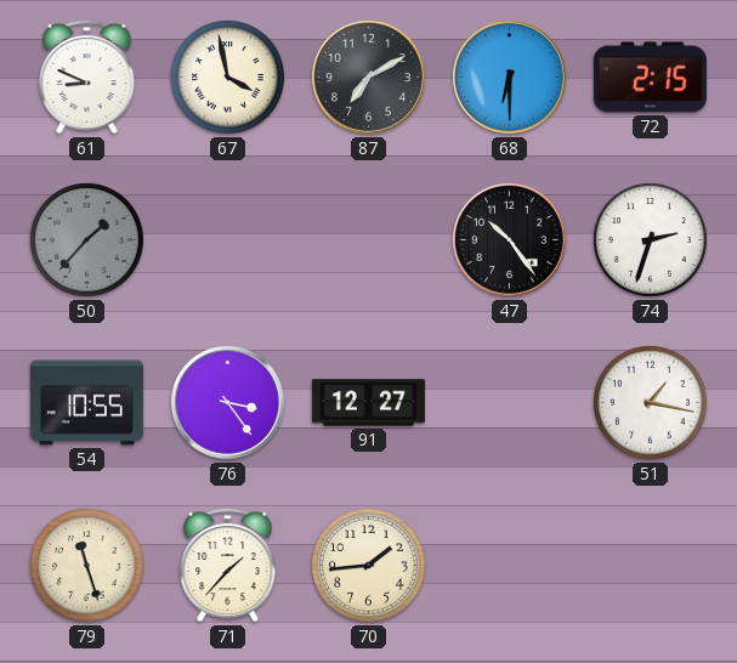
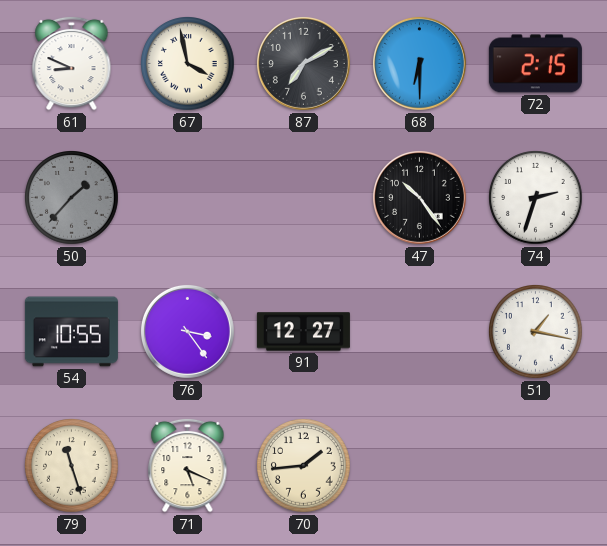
71: 1:37 -> 5:19 (188, 465)
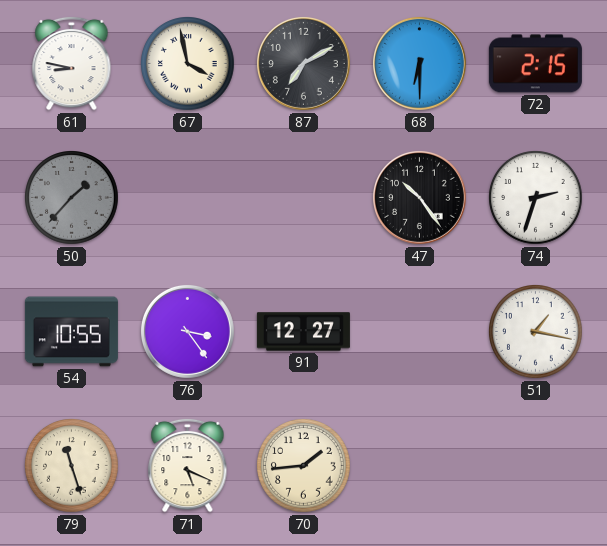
61: 8:49 -> 8:47 (72, 63)
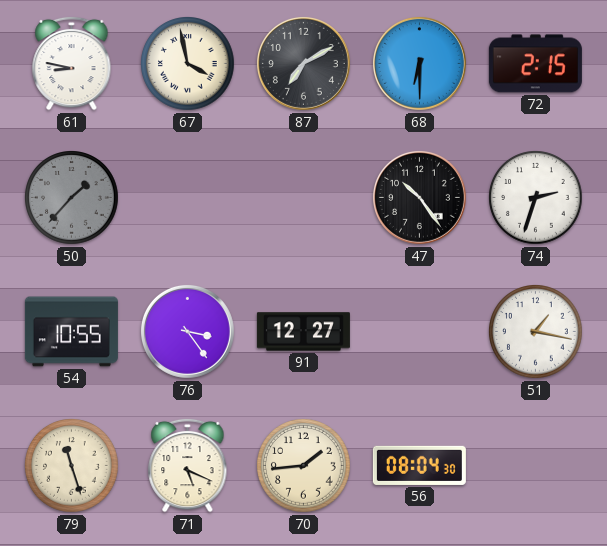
56: none -> 08:04 (419, 465)
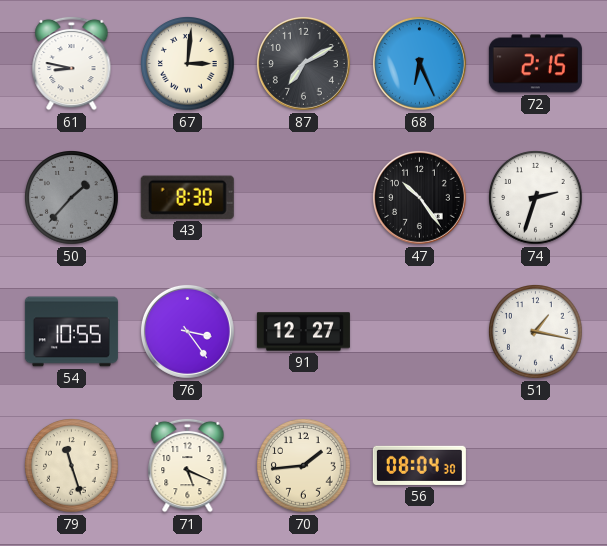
67: 3:58 -> 3:01 (188, 64)
68: 6:30 -> 6:26 (419, 63)
43: none -> 8:30 (187, 197)
